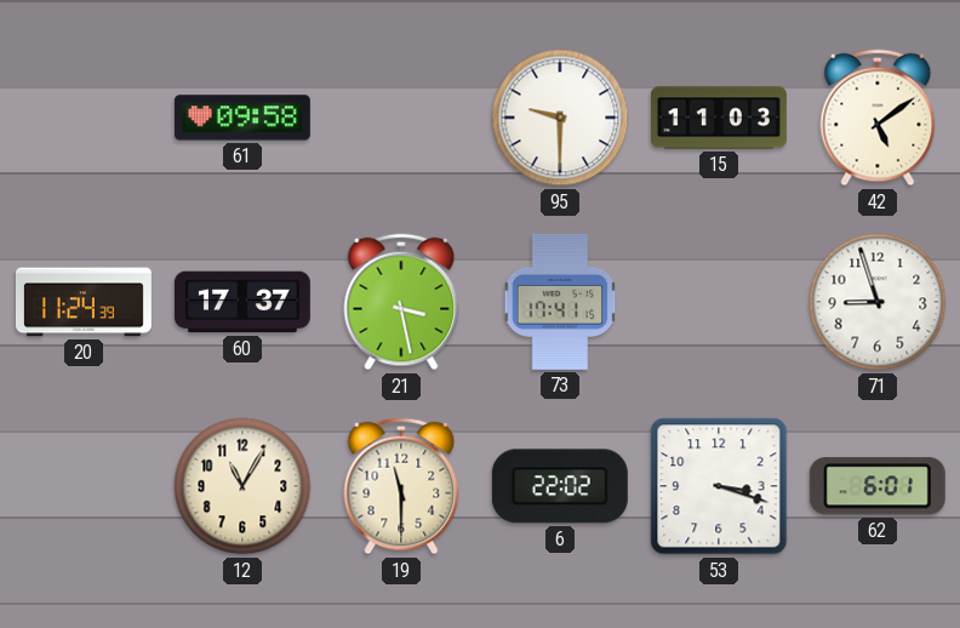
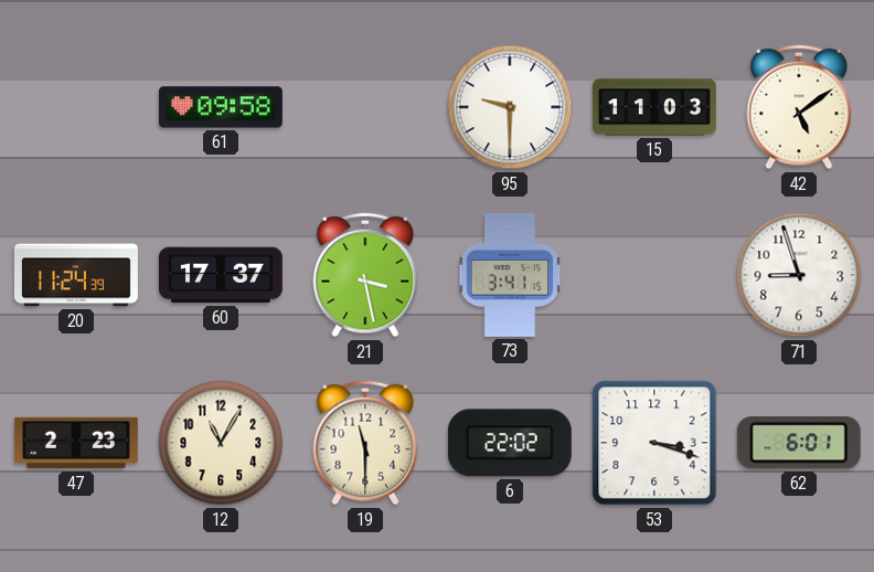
73: 17:41 -> 3:41 (510, 275)
47: none -> 2:23 (76, 443)
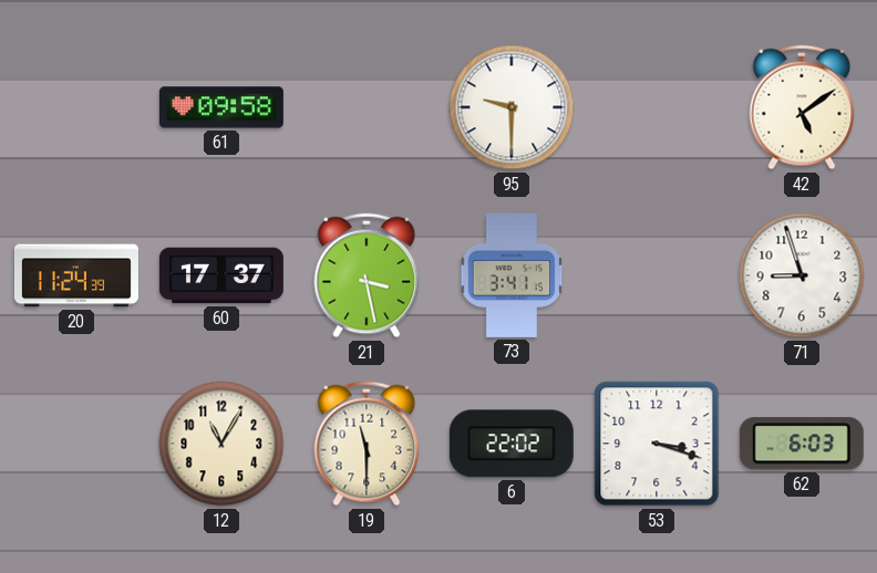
15: 11:03 -> none (654, 107)
47: 2:23 -> none (76, 443)
62: 6:01 -> 6:03 (802, 444)
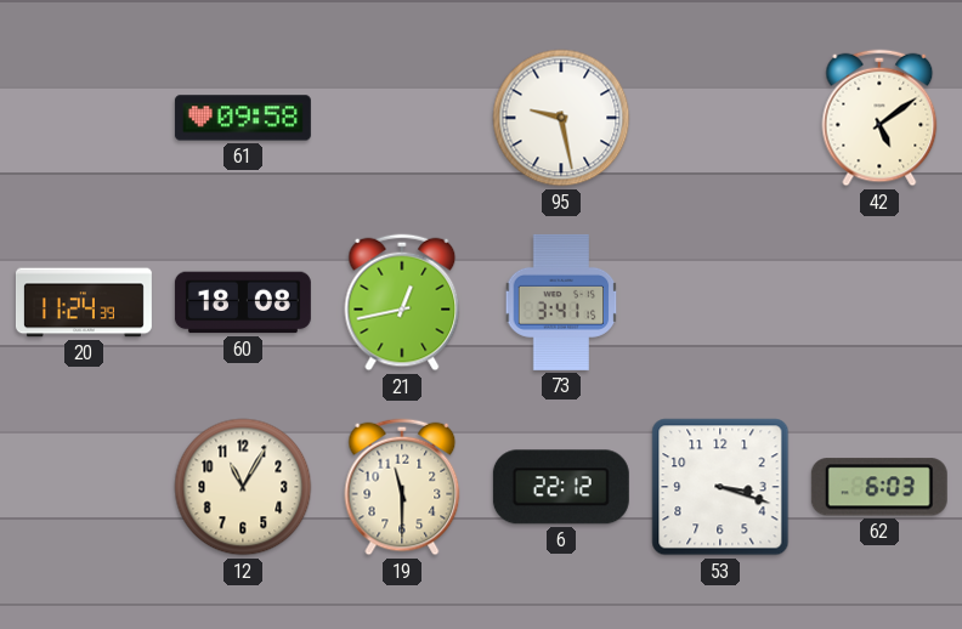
95: 9:30 -> 9:28 (561, 118)
60: 17:37 -> 18:08 (243, 302)
21: 3:28 -> 12:43 (402, 302)
71: 8:57 -> none (802, 275)
6: 22:02 -> 22:12 (561, 487)
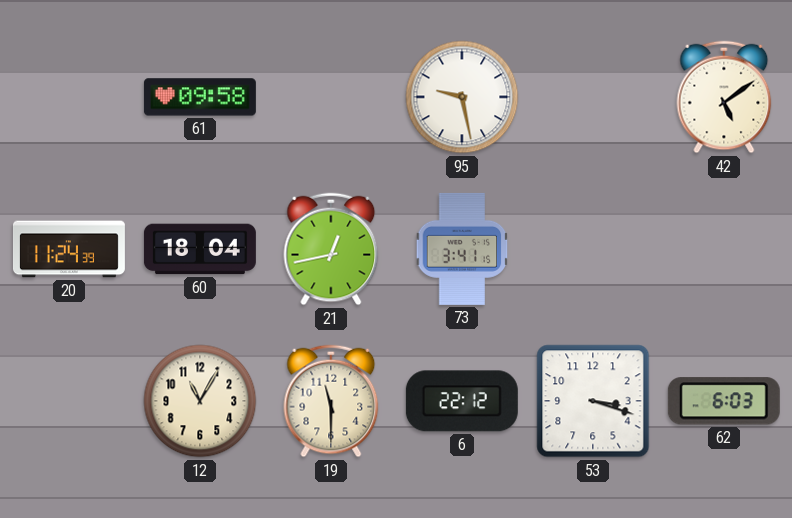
60: 18:08 -> 18:04 (200, 249)
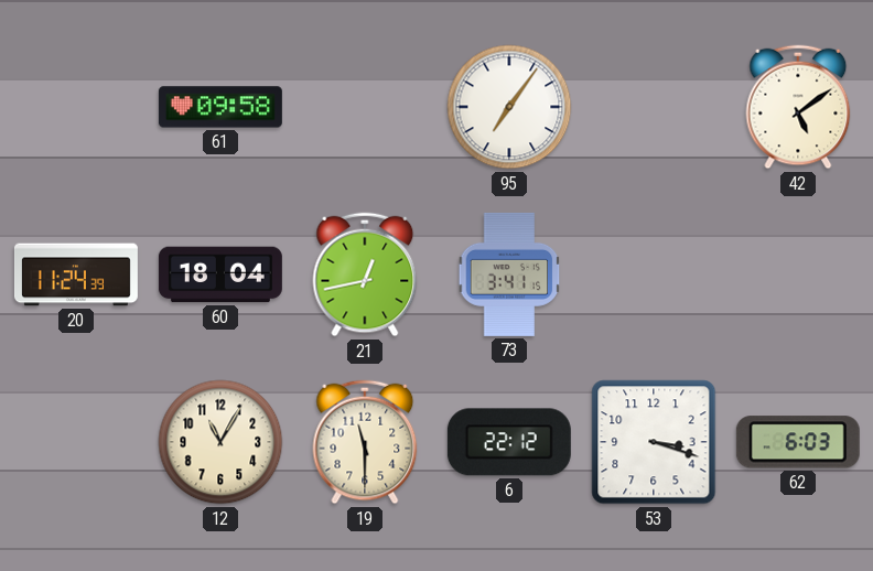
95: 9:28 -> 7:06 (509, 107)
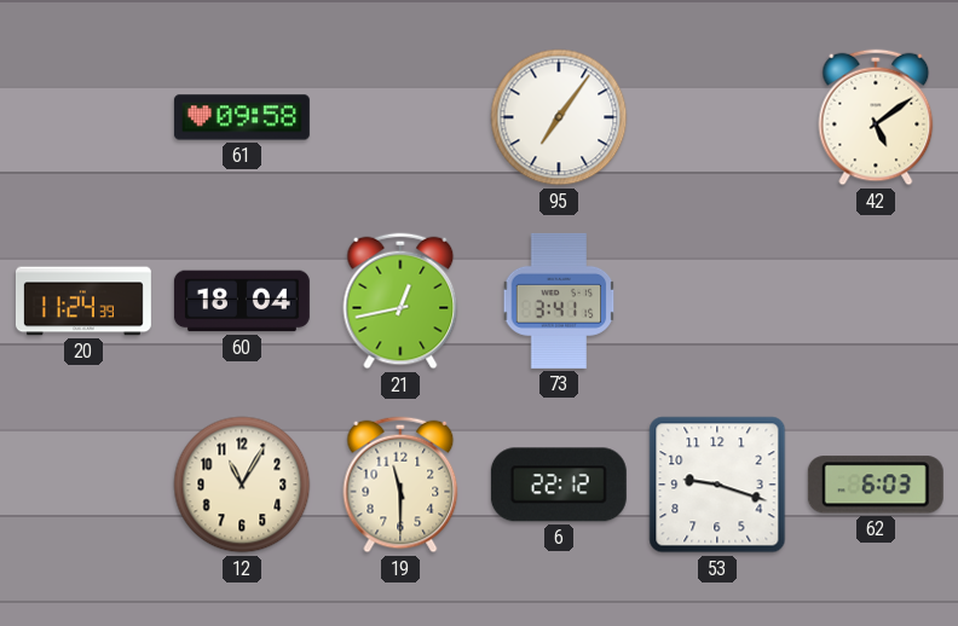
53: 3:18 -> 9:18 (717, 485)
